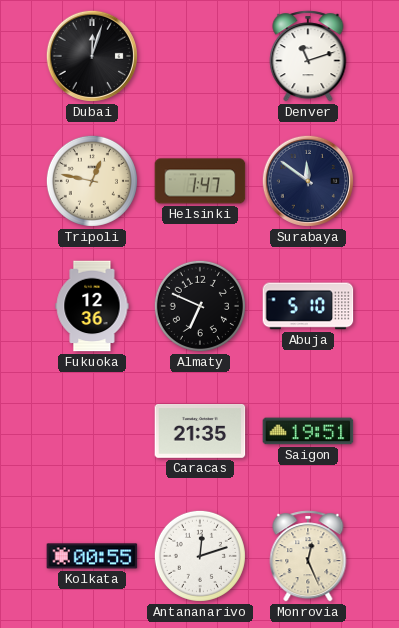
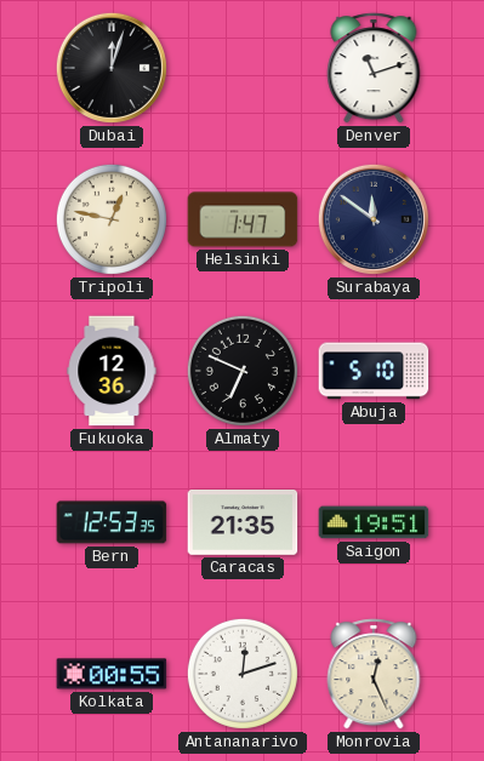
Bern: none -> 12:53 (112, 522)
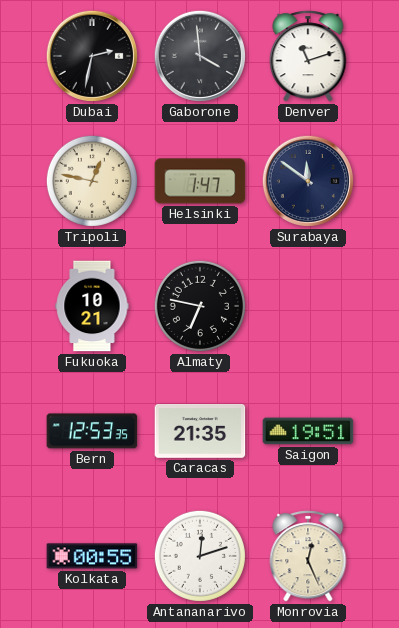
Dubai: 12:03 -> 2:32 (92, 56)
Gaborone: none -> 3:59 (200, 56)
Fukuoka: 12:36 -> 10:21 (92, 306)
Almaty: 6:49 -> 6:47 (200, 306)
Abuja: 5:10 -> none (374, 371)
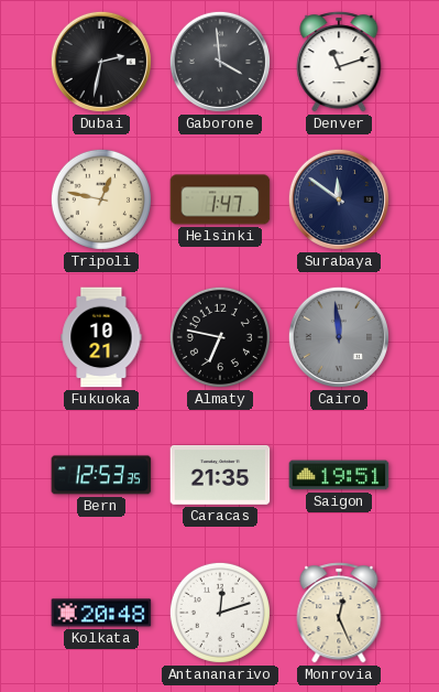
Cairo: none -> 11:59 (339, 337)
Kolkata: 00:55 -> 20:48 (101, 613)
